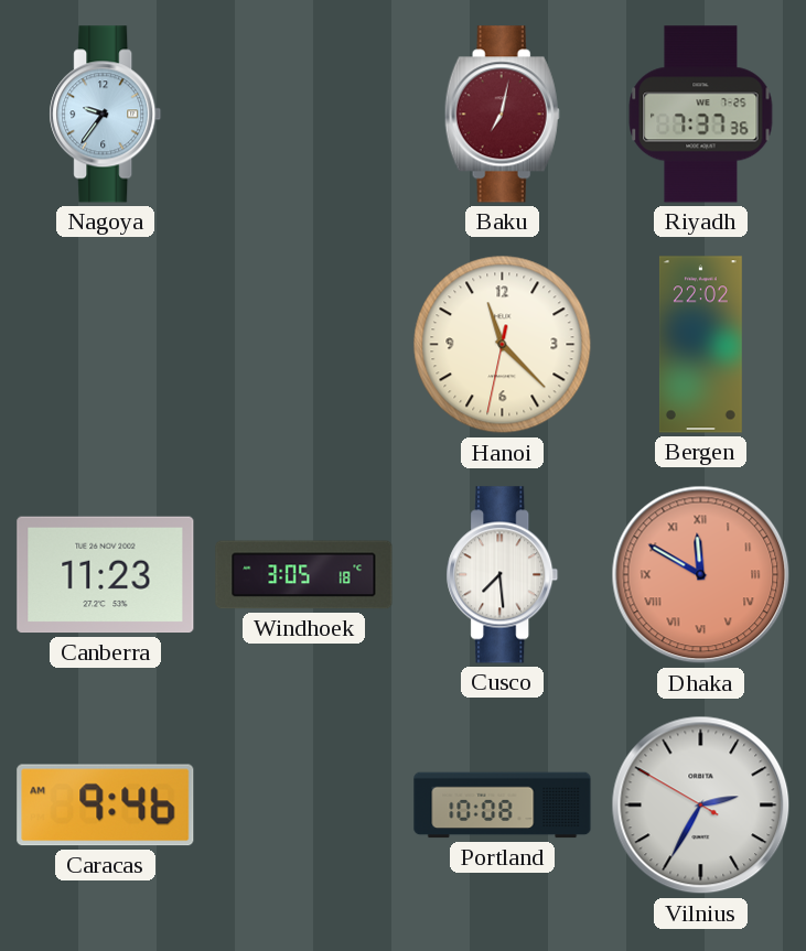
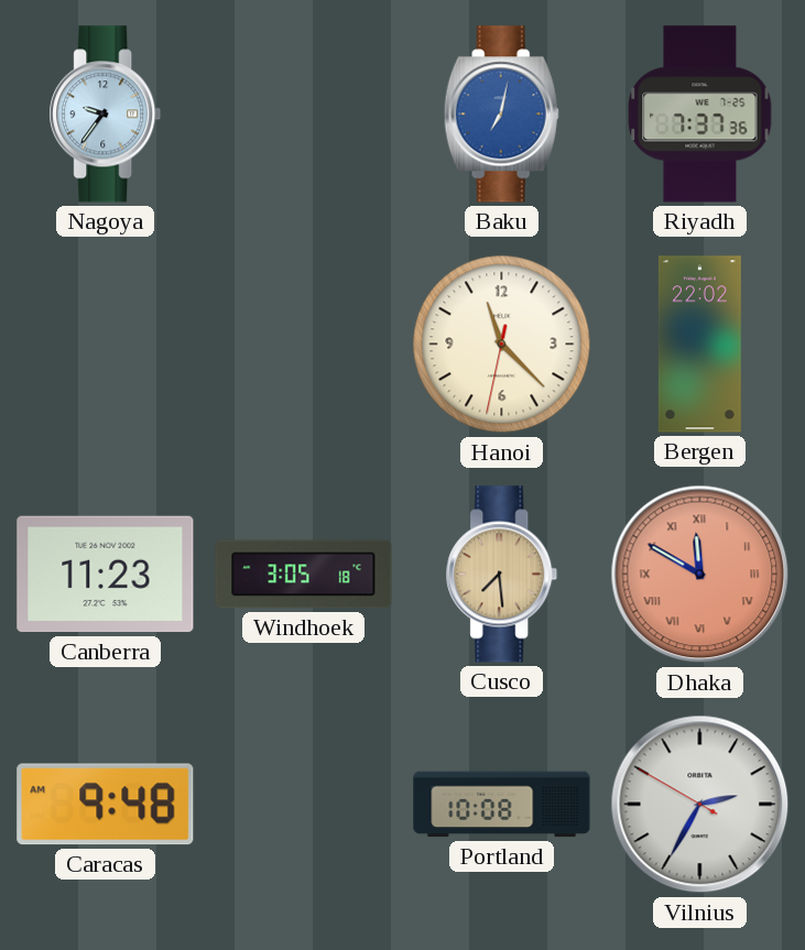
Baku dial: burgundy -> blue (501, 114)
Cusco dial: white -> champagne (502, 575)
Caracas: 9:46 -> 9:48 (106, 805)
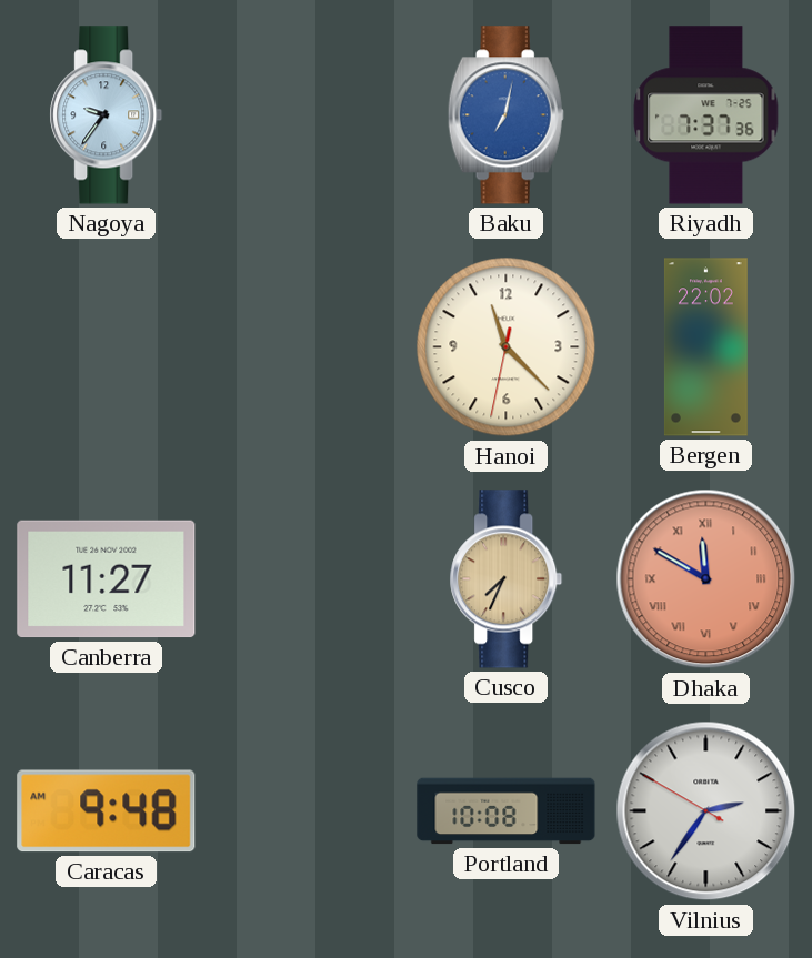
Canberra: 11:23 -> 11:27 (107, 579)
Windhoek: 3:05 -> none (304, 575)
Cusco: 7:29 -> 7:34 (507, 579)
Vilnius: 2:34 -> 2:35 (706, 811)
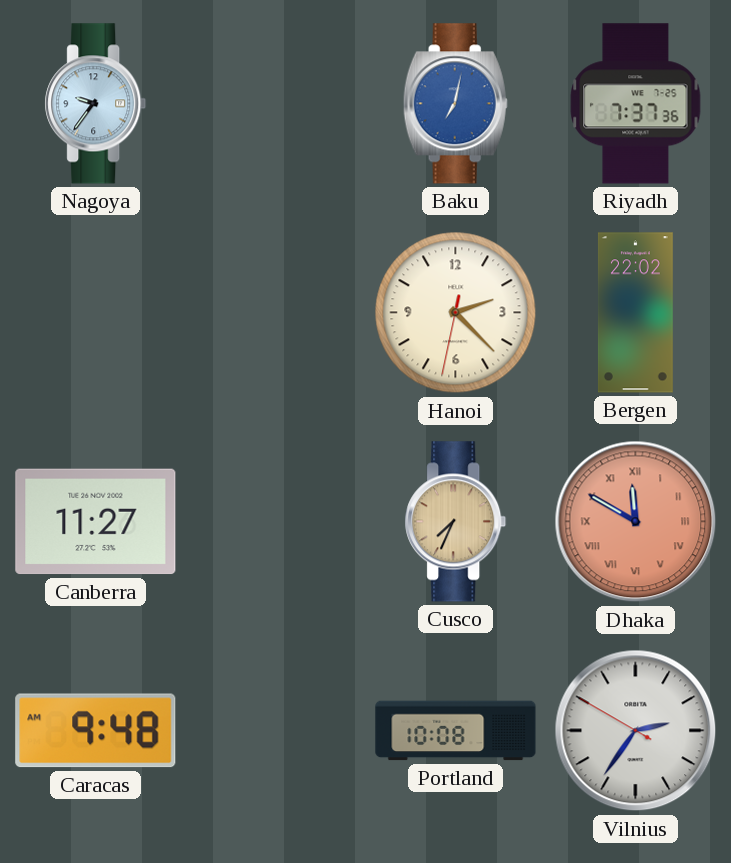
Hanoi: 11:22 -> 2:22 (456, 313)
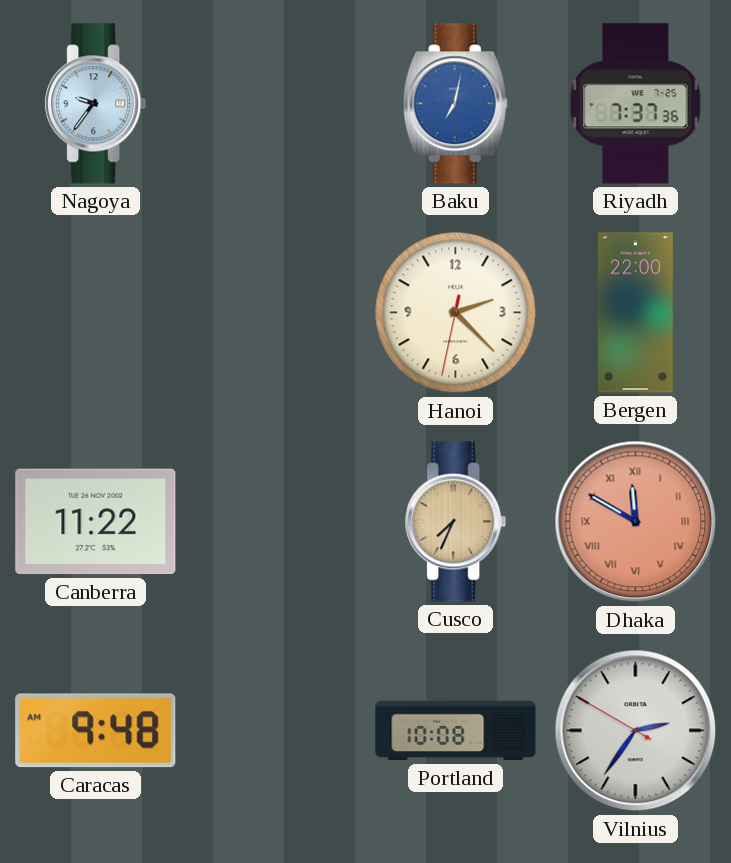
Bergen: 22:02 -> 22:00 (635, 313)
Canberra: 11:27 -> 11:22 (96, 522)
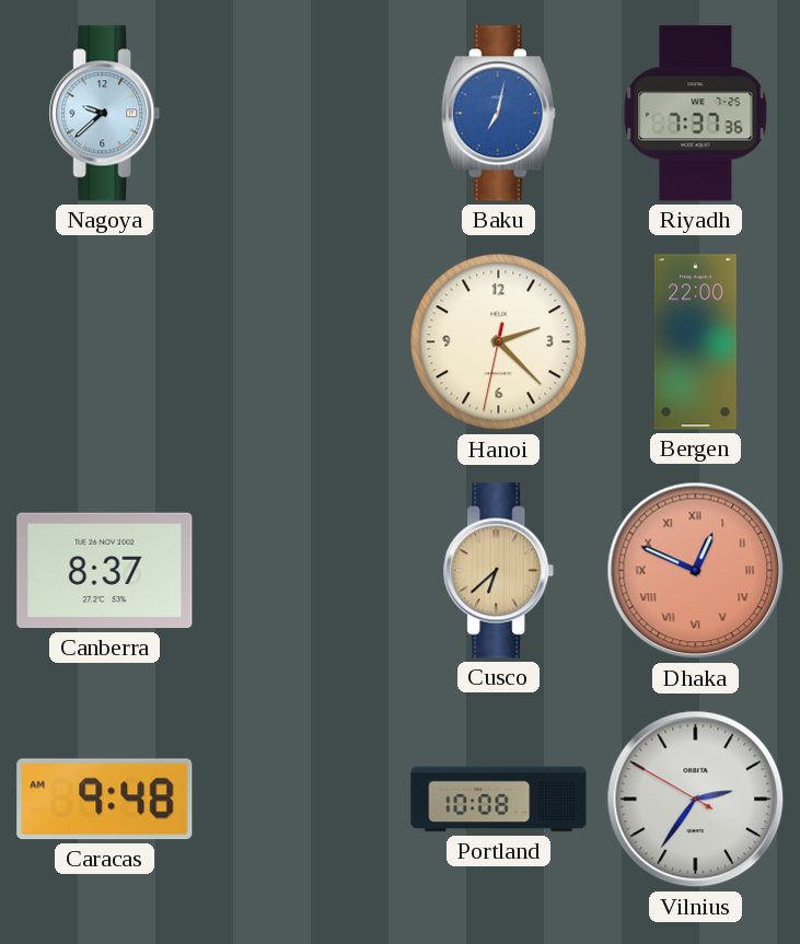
Nagoya: 9:36 -> 9:38 (105, 114)
Canberra: 11:22 -> 8:37 (105, 571)
Cusco: 7:34 -> 6:38 (499, 571)
Dhaka: 11:50 -> 12:49 (696, 571)
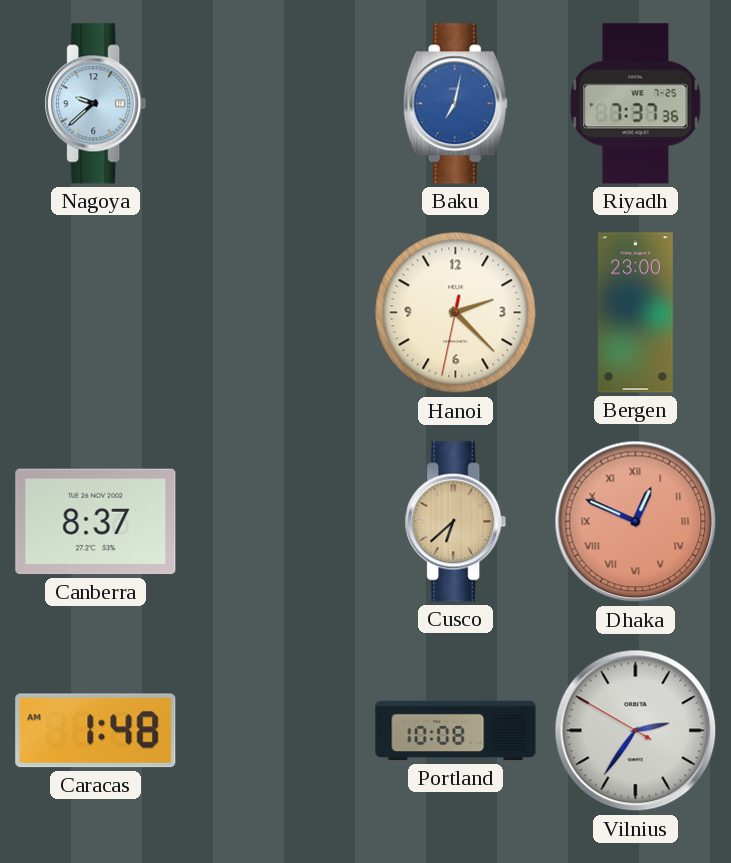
Bergen: 22:00 -> 23:00 (635, 313)
Caracas: 9:48 -> 1:48 (96, 731)
